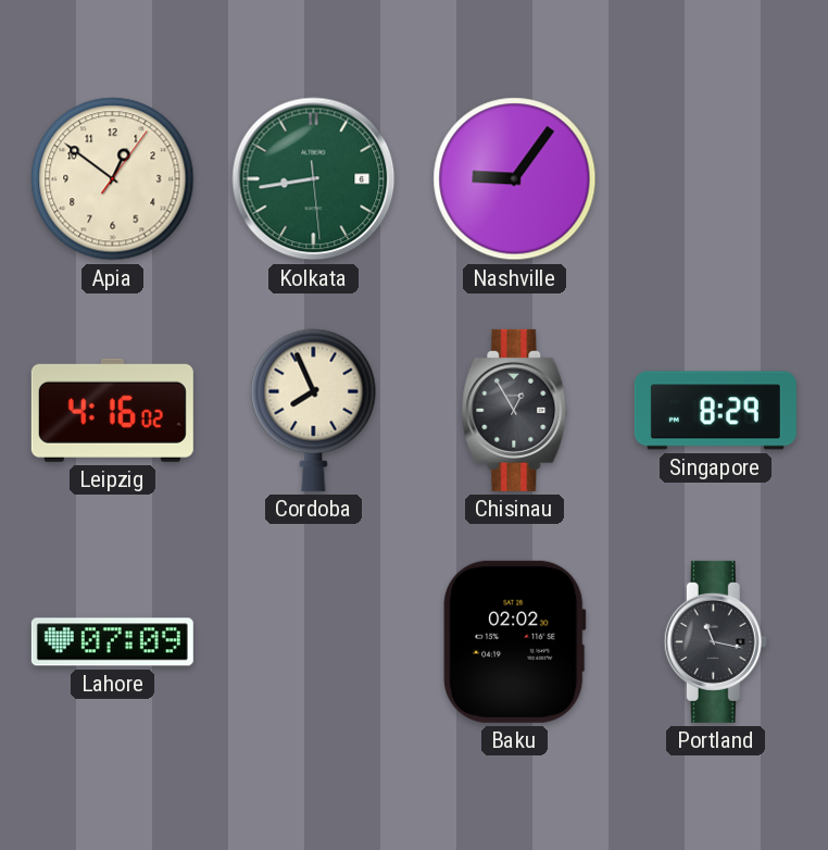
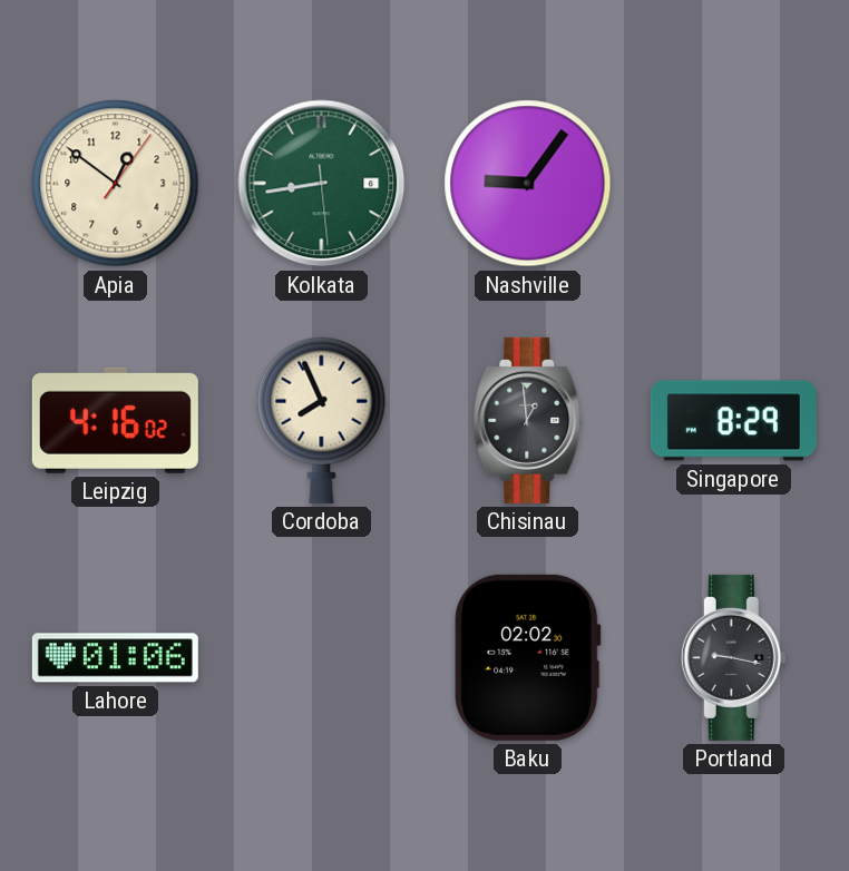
Chisinau: 12:55 -> 12:59 (528, 420)
Lahore: 07:09 -> 01:06 (115, 658)
Portland: 11:17 -> 9:17 (733, 657)
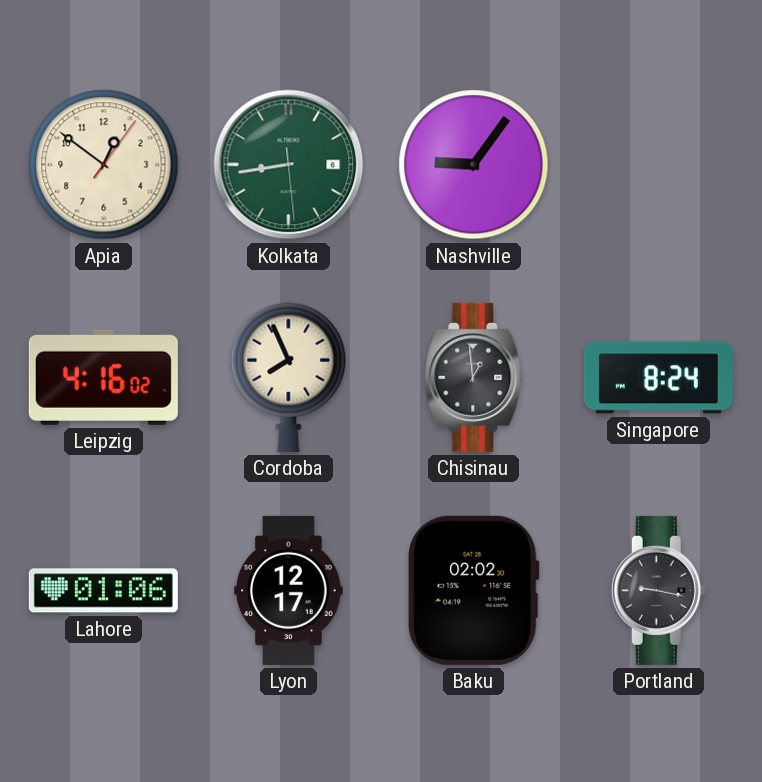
Singapore: 8:29 -> 8:24 (658, 378)
Lyon: none -> 12:17 (289, 590)
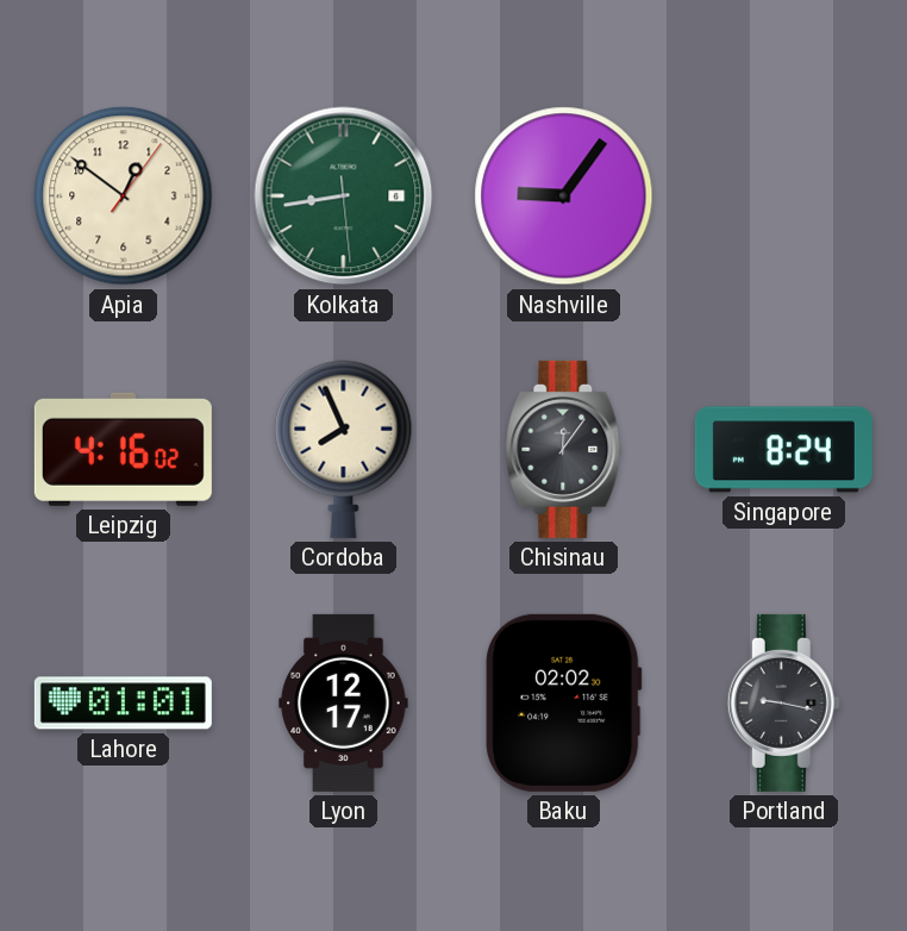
Chisinau: 12:59 -> 12:06 (564, 449)
Lahore: 01:06 -> 01:01 (123, 704)
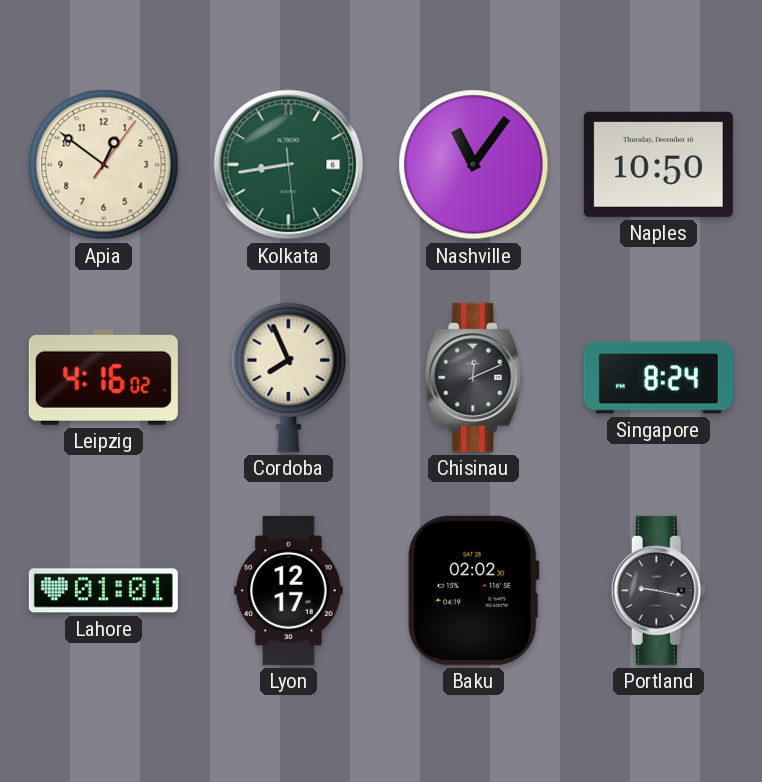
Nashville: 9:06 -> 11:06 (474, 165)
Naples: none -> 10:50 (658, 164)
Chisinau: 12:06 -> 12:11 (474, 377)
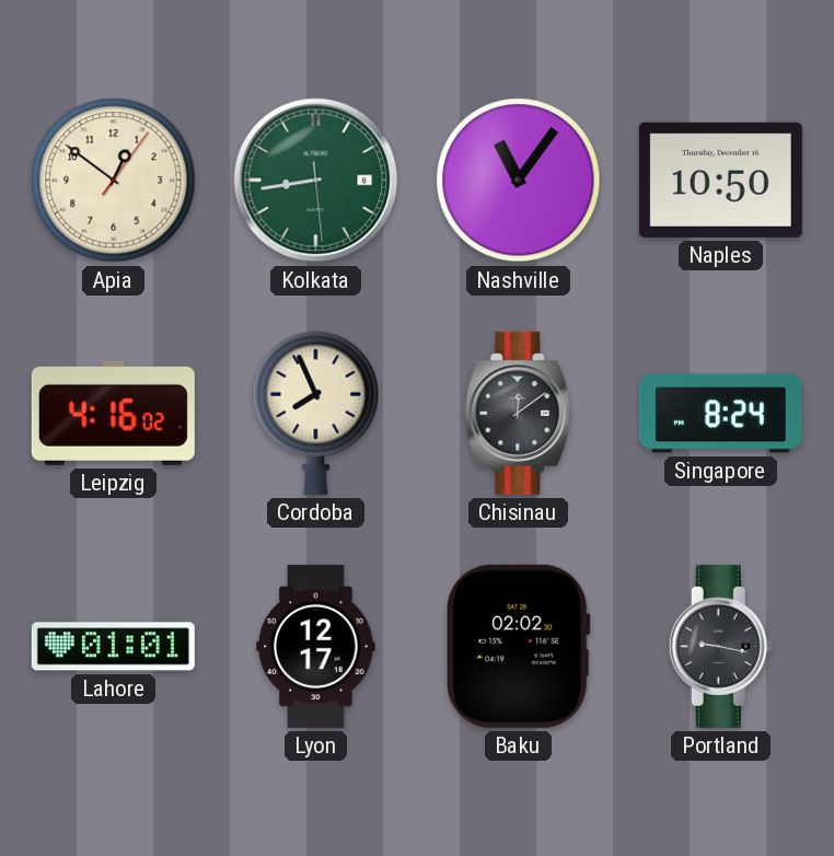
Chisinau: 12:11 -> 12:09 (519, 413)
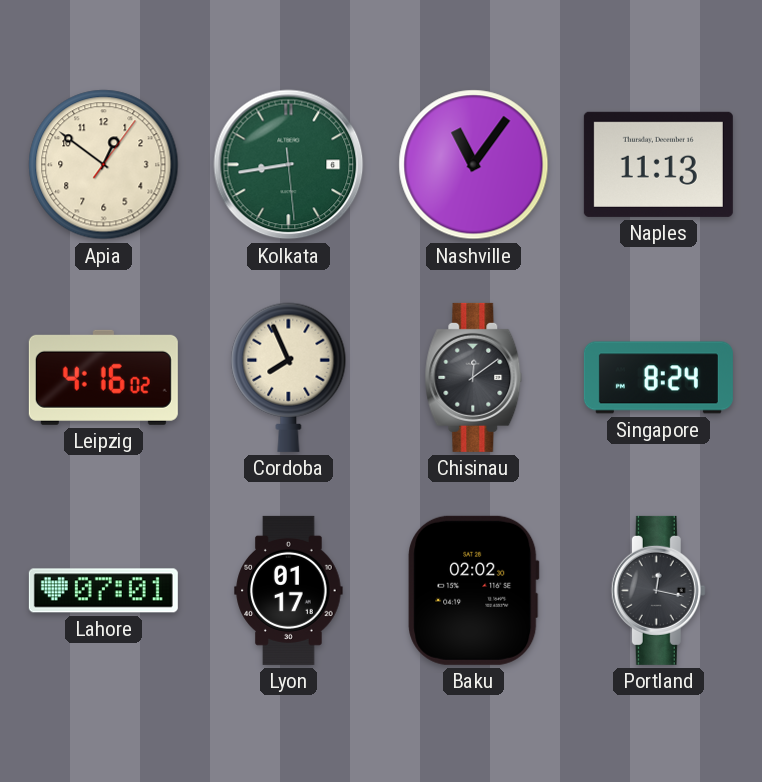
Naples: 10:50 -> 11:13 (658, 164)
Lahore: 01:01 -> 07:01 (103, 591)
Lyon: 12:17 -> 01:17 (289, 590)
Portland: 9:17 -> 12:17 (658, 590)
